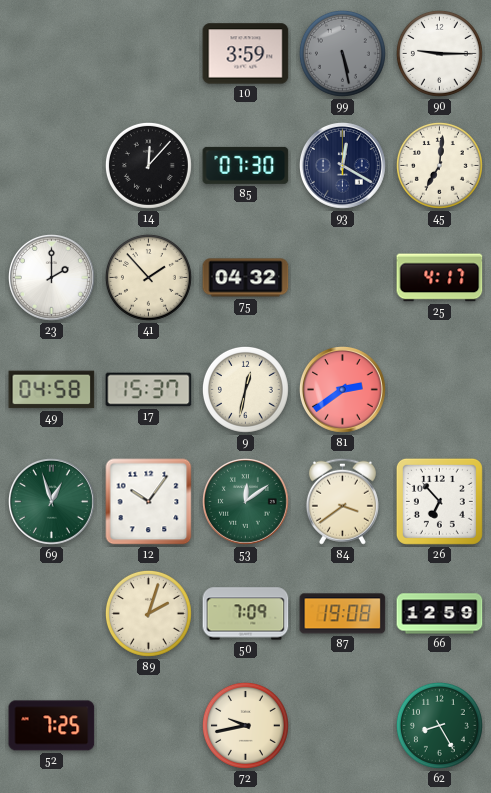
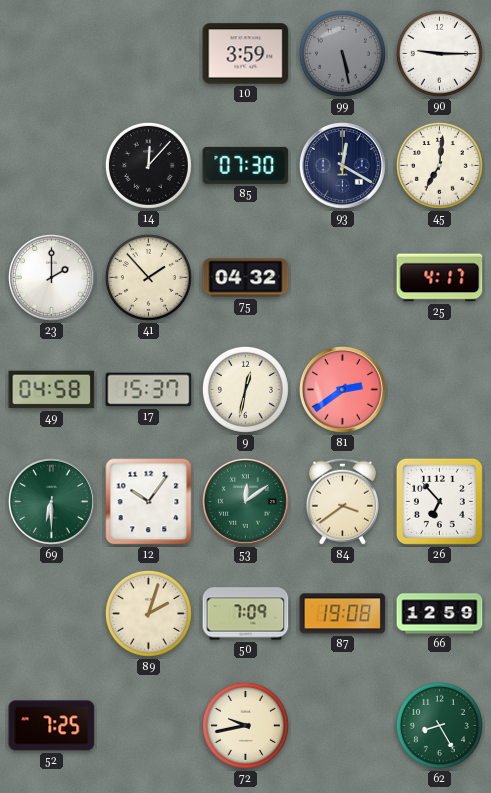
69: 12:57 -> 6:30 (52, 502)
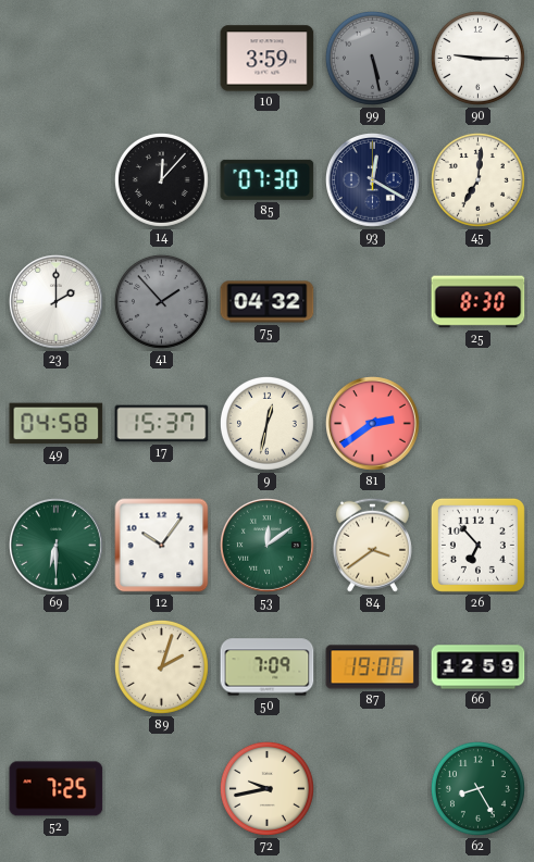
41 dial: cream -> grey (161, 301)
25: 4:17 -> 8:30 (479, 302)
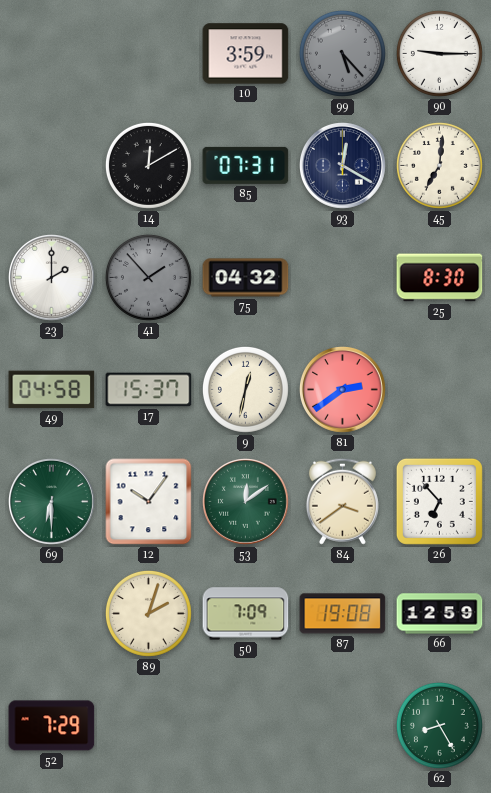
99: 5:28 -> 5:23 (342, 53)
14: 12:07 -> 12:10 (148, 165)
85: 07:30 -> 07:31 (246, 165)
52: 7:25 -> 7:29 (52, 726)
72: 9:43 -> none (266, 788)
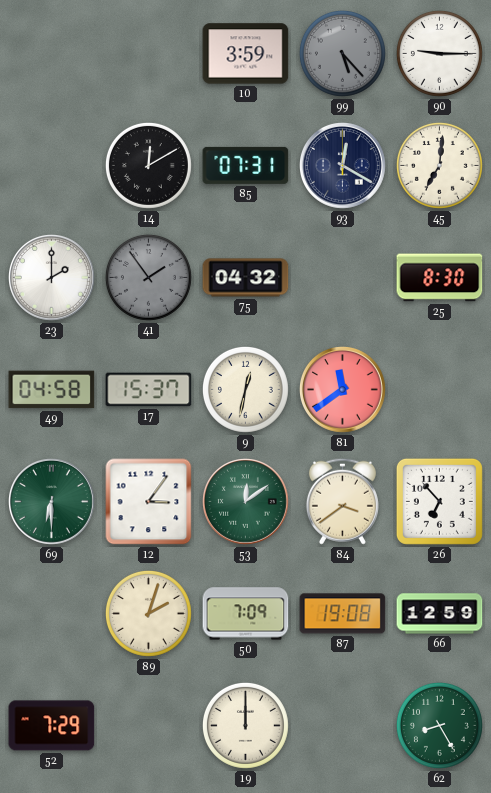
41: 1:53 -> 1:54 (148, 277)
81: 2:39 -> 11:39 (343, 390)
12: 10:06 -> 3:06 (149, 502)
19: none -> 12:00 (245, 725)
